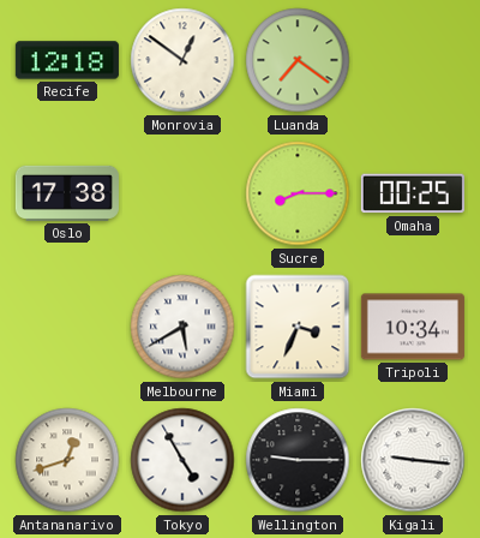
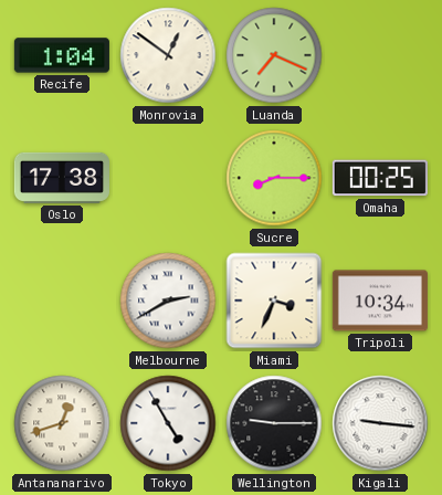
Recife: 12:18 -> 1:04 (62, 55)
Luanda: 7:21 -> 7:19 (274, 55)
Melbourne: 5:40 -> 2:40 (168, 301)
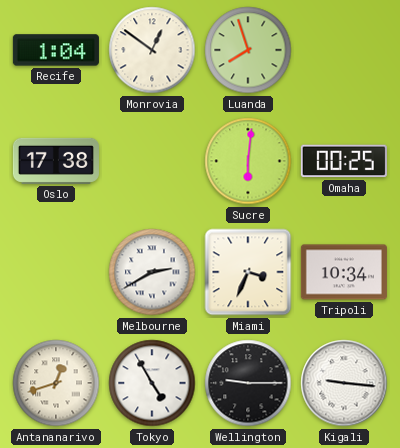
Luanda: 7:19 -> 7:57 (248, 50)
Sucre: 8:15 -> 6:01 (248, 161)
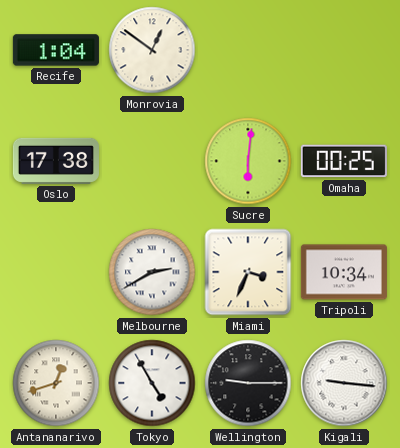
Luanda: 7:57 -> none (248, 50)
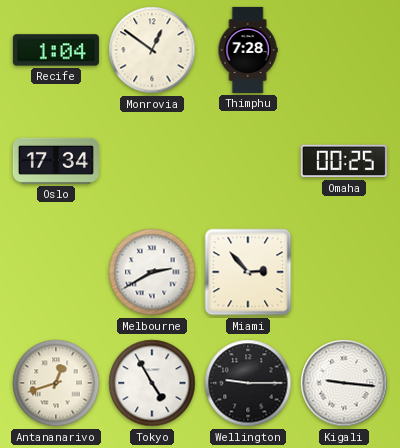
Thimphu: none -> 7:28 (248, 50)
Oslo: 17:38 -> 17:34 (56, 161)
Sucre: 6:01 -> none (248, 161)
Miami: 3:34 -> 2:53 (248, 272)
Tripoli: 10:34 -> none (344, 272)
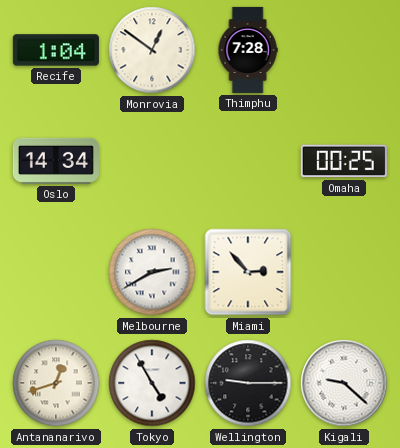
Oslo: 17:34 -> 14:34 (56, 161)
Kigali: 9:16 -> 9:22 (344, 383)
